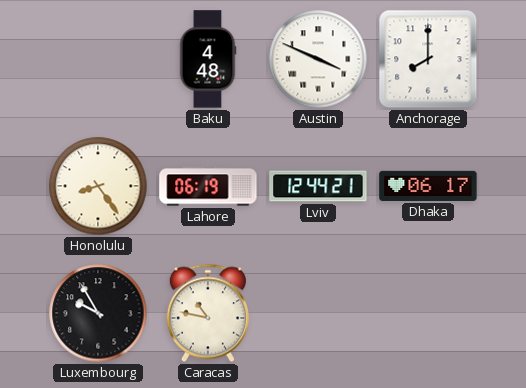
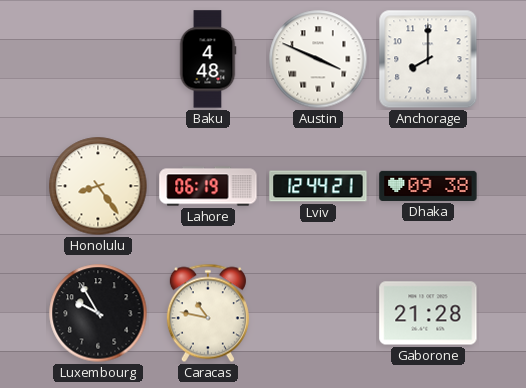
Dhaka: 06:17 -> 09:38 (428, 186)
Gaborone: none -> 21:28 (428, 313)
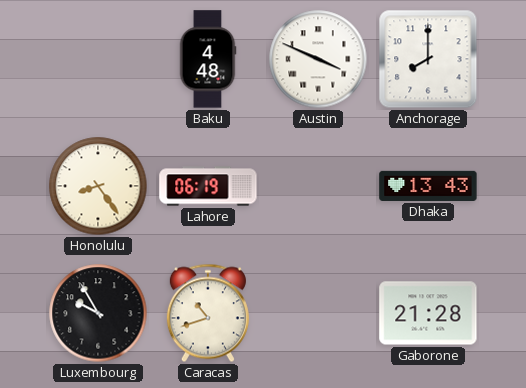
Lviv: 12:44 -> none (318, 186)
Dhaka: 09:38 -> 13:43 (428, 186)
Caracas: 10:47 -> 10:42 (208, 313)
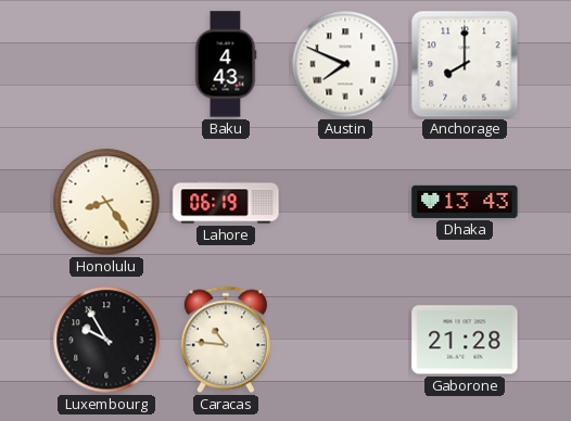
Baku: 4:48 -> 4:43 (226, 64)
Austin: 3:49 -> 7:49 (345, 64)
Caracas: 10:42 -> 10:46 (226, 340)
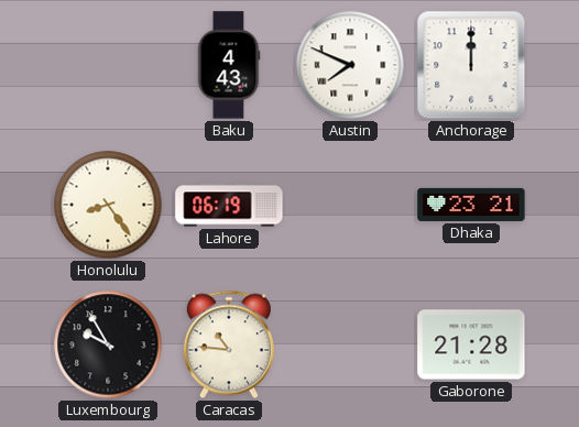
Anchorage: 8:00 -> 12:00 (471, 65)
Dhaka: 13:43 -> 23:21 (471, 205)
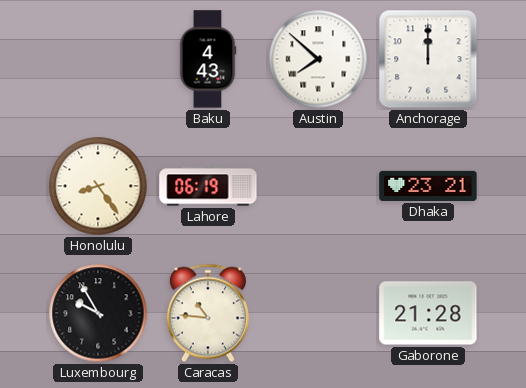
Austin: 7:49 -> 7:52 (318, 59)
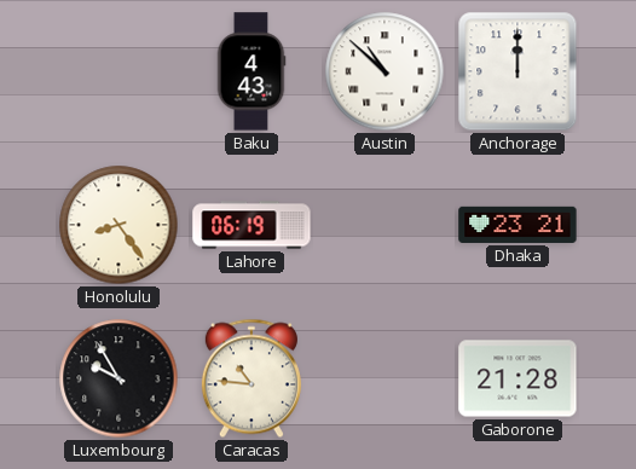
Austin: 7:52 -> 10:52 (385, 71)
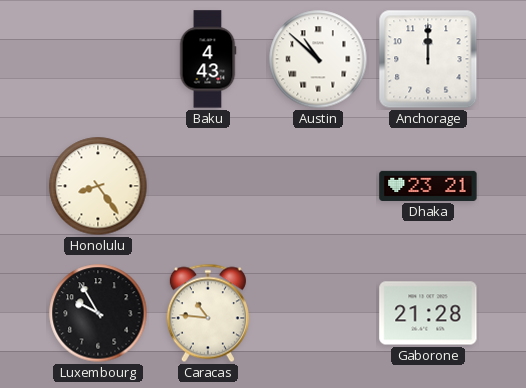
Lahore: 06:19 -> none (251, 225)
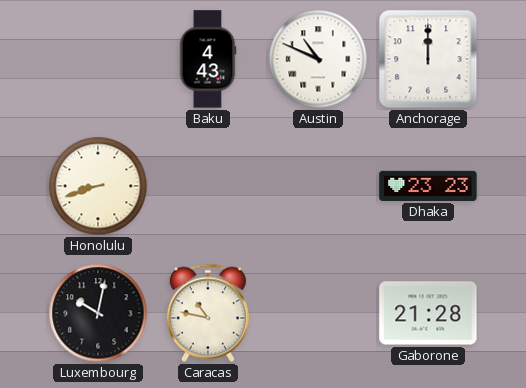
Austin: 10:52 -> 10:49 (318, 59)
Honolulu: 8:24 -> 8:42 (98, 186)
Dhaka: 23:21 -> 23:23 (428, 186)
Luxembourg: 9:55 -> 10:02 (98, 313)
Caracas: 10:46 -> 10:47 (208, 313)
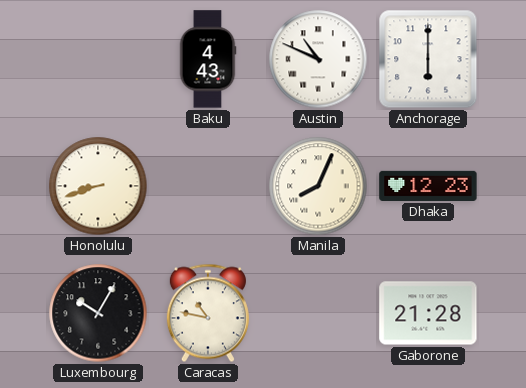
Anchorage: 12:00 -> 6:00 (428, 59)
Manila: none -> 8:04 (318, 186)
Dhaka: 23:23 -> 12:23 (428, 186)
Luxembourg: 10:02 -> 10:05 (98, 313)
